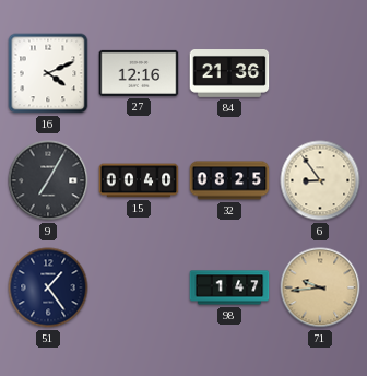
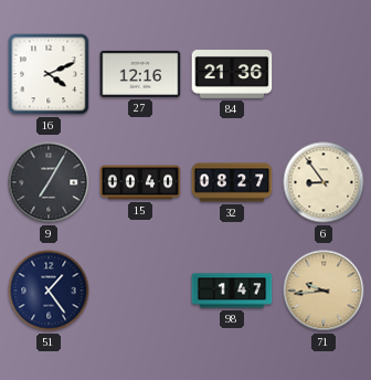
32: 08:25 -> 08:27 (232, 182)
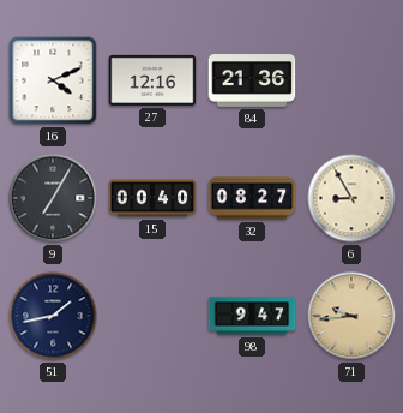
6: 8:54 -> 8:55 (351, 198)
51: 1:24 -> 1:43 (53, 316)
98: 1:47 -> 9:47 (252, 316)
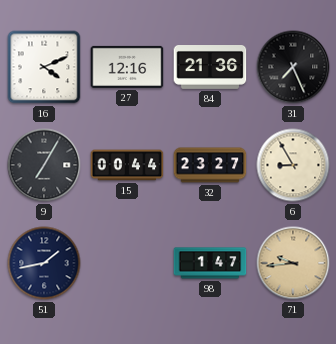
31: none -> 7:26 (293, 67)
15: 00:40 -> 00:44 (127, 165)
32: 08:27 -> 23:27 (210, 165)
98: 9:47 -> 1:47 (210, 263)
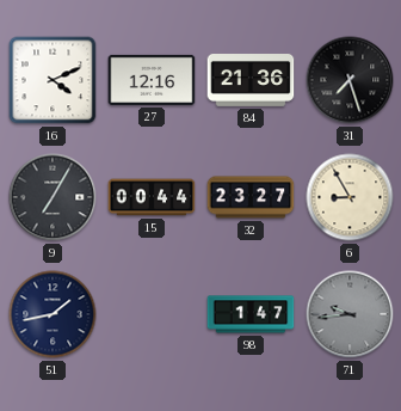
31: 7:26 -> 7:27 (350, 80)
71 dial: champagne -> grey (350, 314)
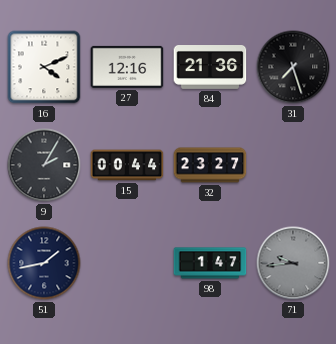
9: 7:05 -> 2:05 (44, 165)
6: 8:55 -> none (350, 197)
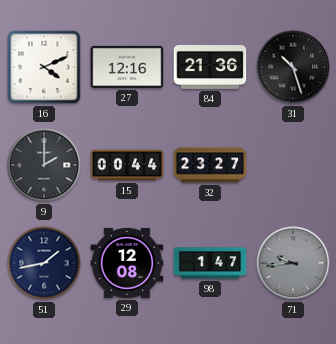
31: 7:27 -> 10:27 (293, 67)
9: 2:05 -> 2:00 (44, 165)
29: none -> 12:08 (127, 263)
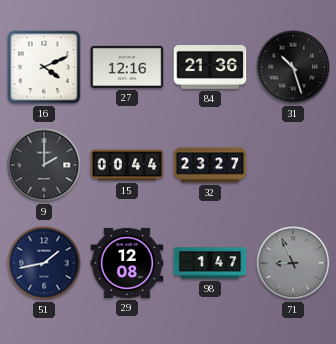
71: 9:44 -> 8:56 (293, 263)
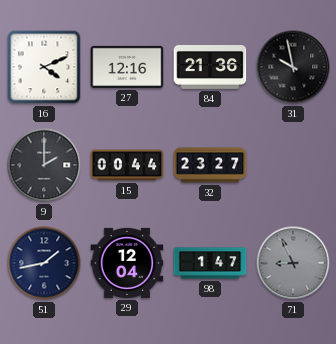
31: 10:27 -> 9:58 (293, 67)
29: 12:08 -> 12:04 (127, 263)
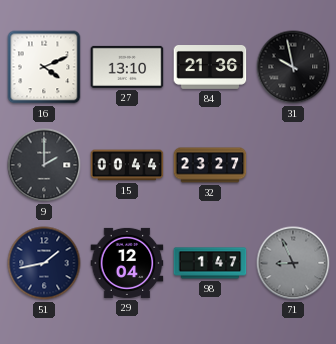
27: 12:16 -> 13:10 (127, 67)
